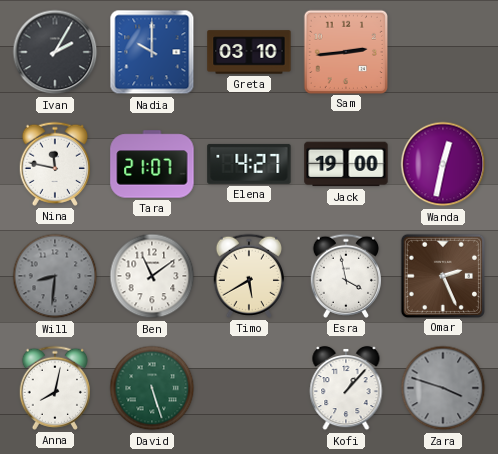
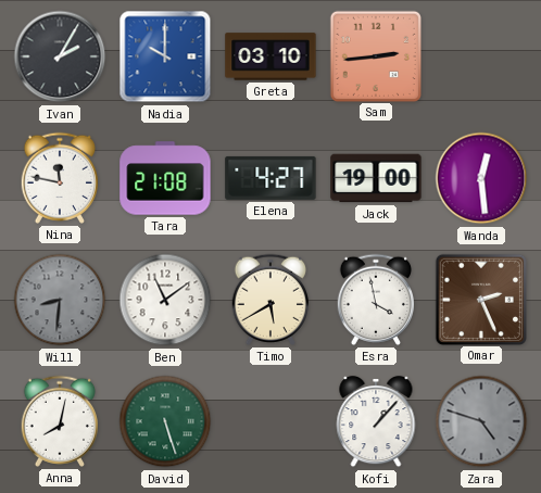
Tara: 21:07 -> 21:08 (165, 178)
Wanda: 12:32 -> 12:29 (481, 178)
Zara: 3:48 -> 4:48 (481, 421)
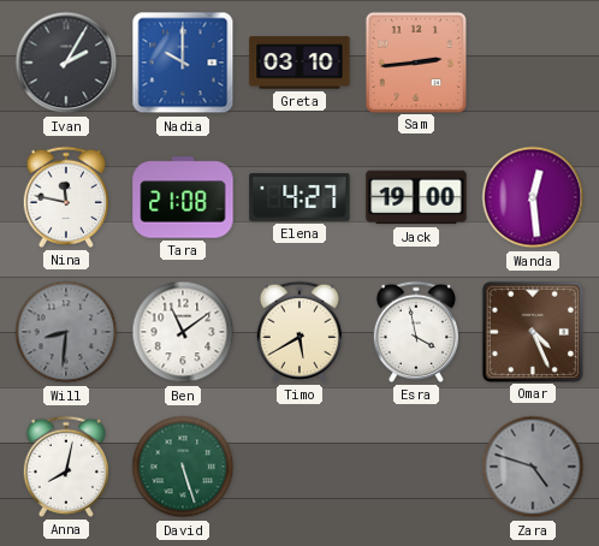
Omar: 2:26 -> 4:26 (532, 331)
Kofi: 1:07 -> none (376, 421)
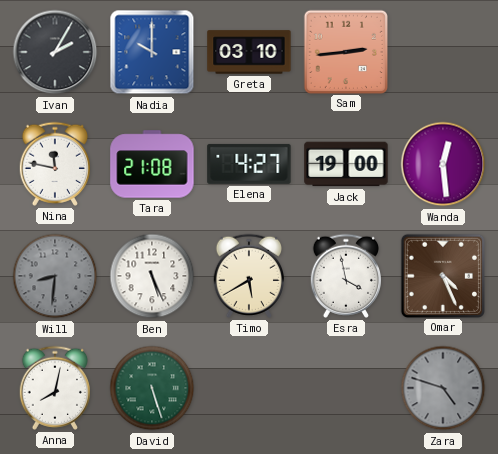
Ben: 11:09 -> 5:26 (152, 276)
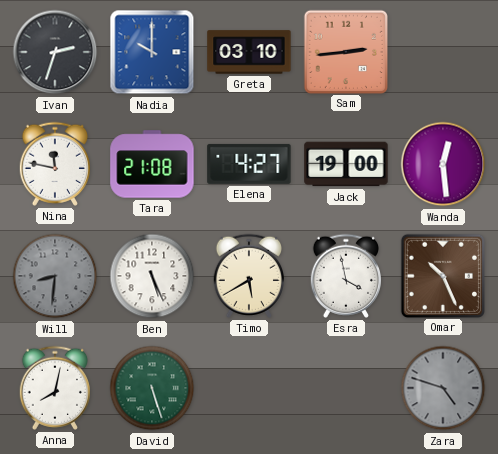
Ivan: 2:05 -> 2:33 (55, 52)
Omar: 4:26 -> 10:26 (442, 275)
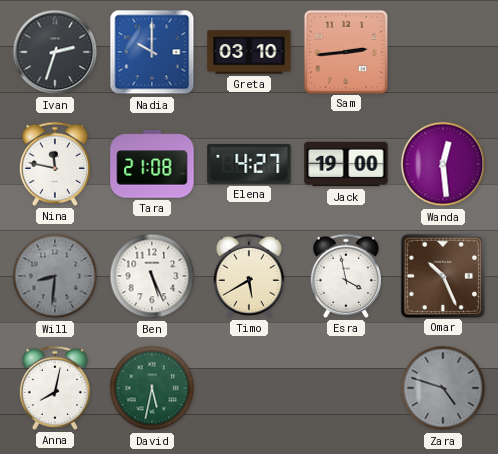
David: 5:27 -> 5:32 (152, 388)
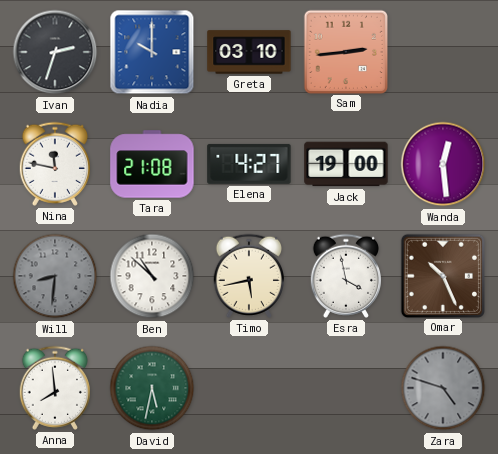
Ben: 5:26 -> 10:52 (152, 276)
Timo: 5:40 -> 5:43 (248, 276)
Anna: 8:02 -> 7:59 (54, 388)
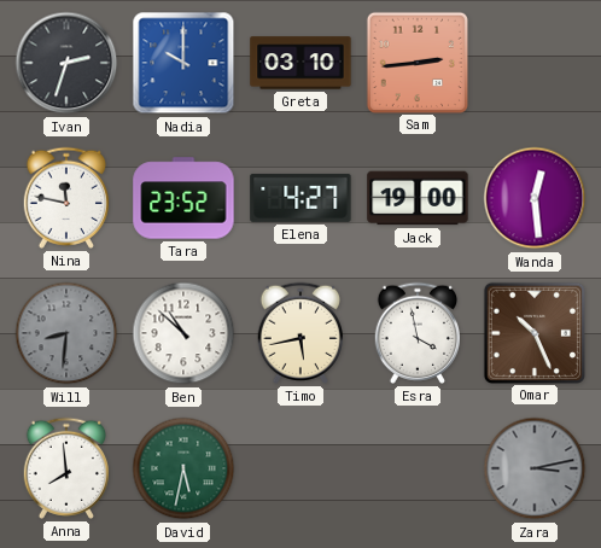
Tara: 21:08 -> 23:52 (183, 198)
Zara: 4:48 -> 3:13 (535, 468)
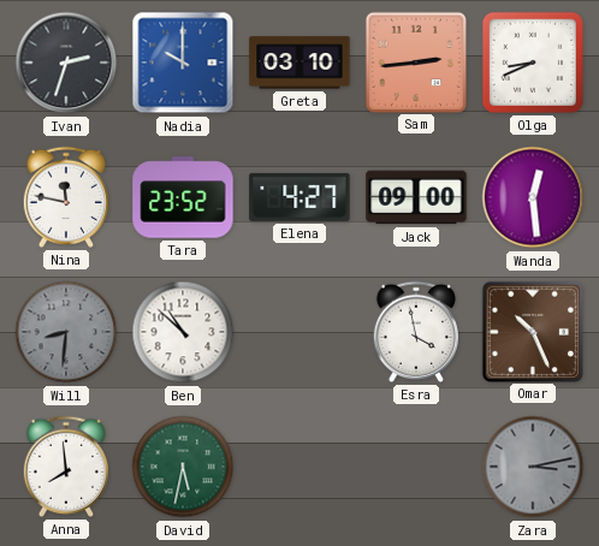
Olga: none -> 8:41 (533, 63)
Jack: 19:00 -> 09:00 (416, 197)
Timo: 5:43 -> none (299, 333)
